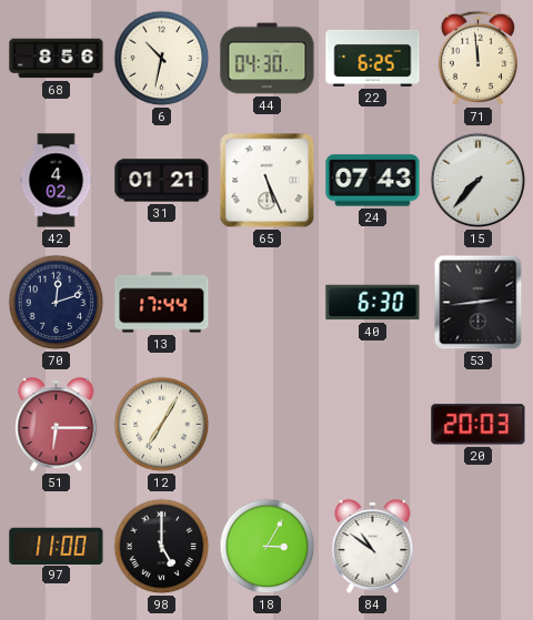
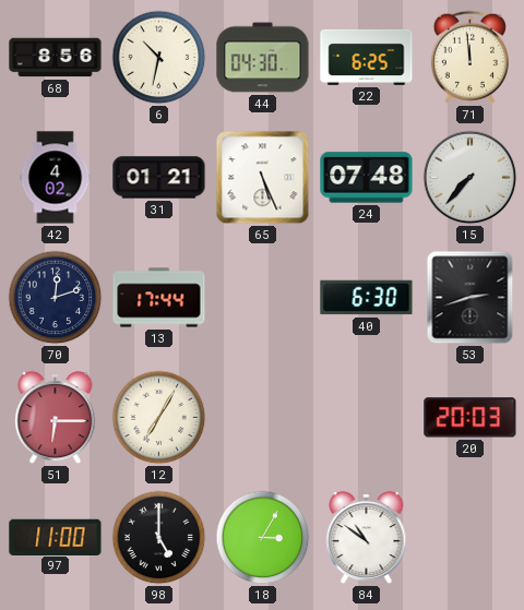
24: 07:43 -> 07:48 (367, 178)
53: 2:44 -> 2:42 (471, 298)
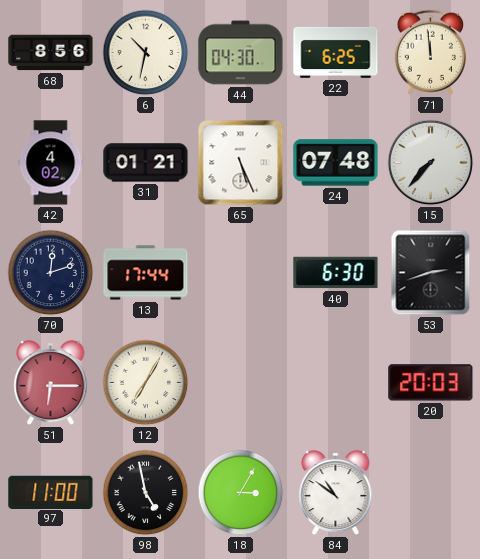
98: 5:00 -> 4:58 (146, 493)
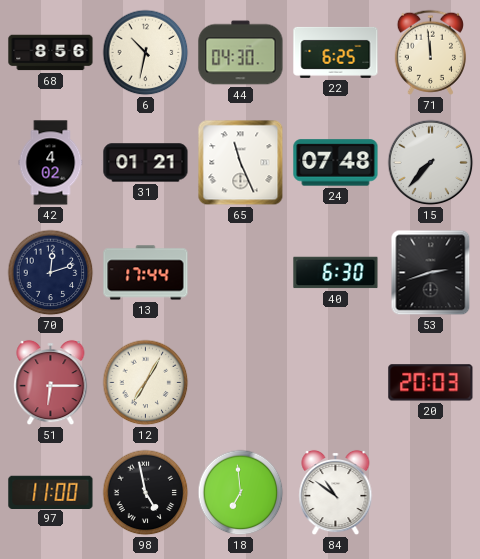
65: 5:26 -> 11:26 (241, 163)
18: 3:05 -> 6:59 (241, 493)
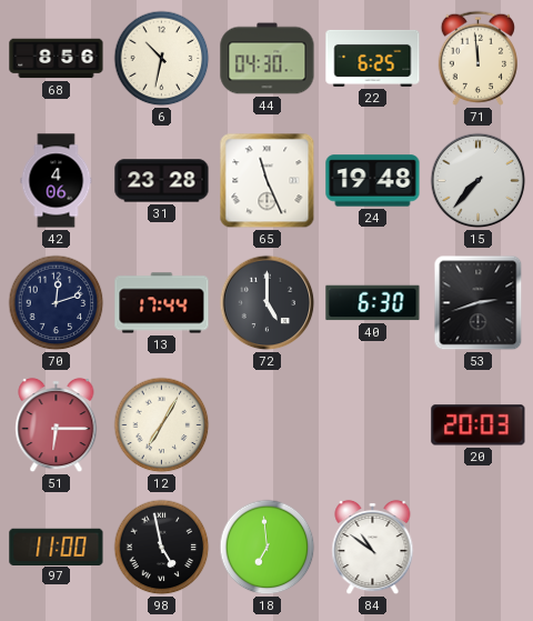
42: 4:02 -> 4:06 (57, 181)
31: 01:21 -> 23:28 (162, 181)
24: 07:48 -> 19:48 (373, 181)
72: none -> 5:00 (268, 303)
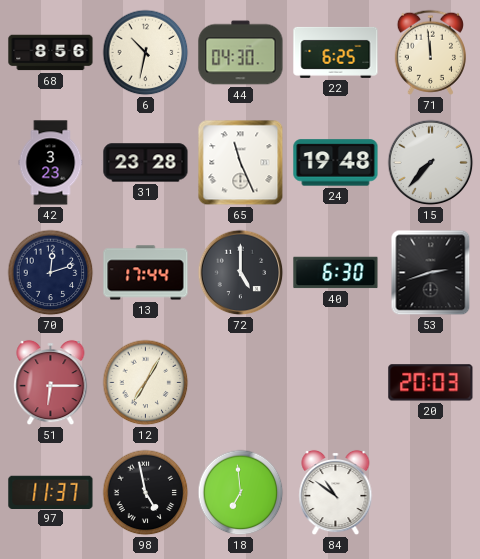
42: 4:06 -> 3:23 (51, 163)
97: 11:00 -> 11:37 (51, 492)
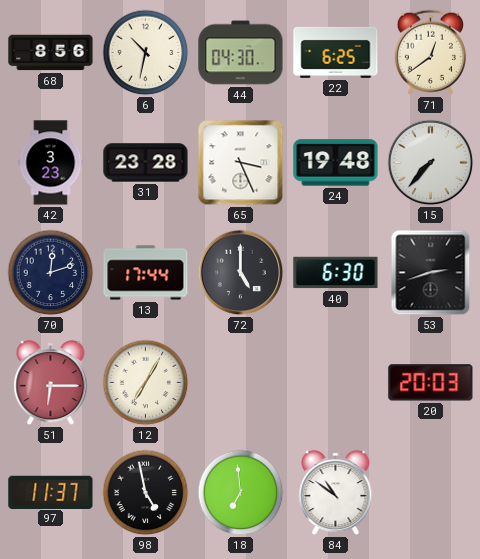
71: 11:59 -> 12:39 (430, 52)
65: 11:26 -> 3:26 (241, 163)
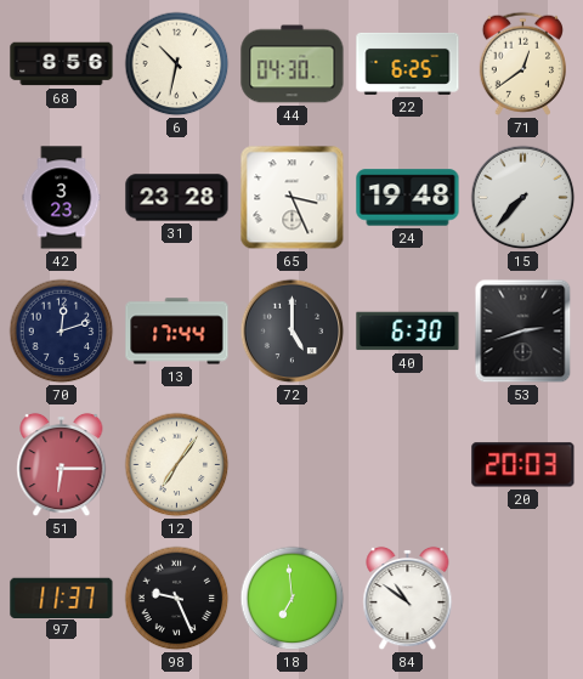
12: 7:05 -> 7:06 (177, 465)
98: 4:58 -> 9:26 (177, 599)
